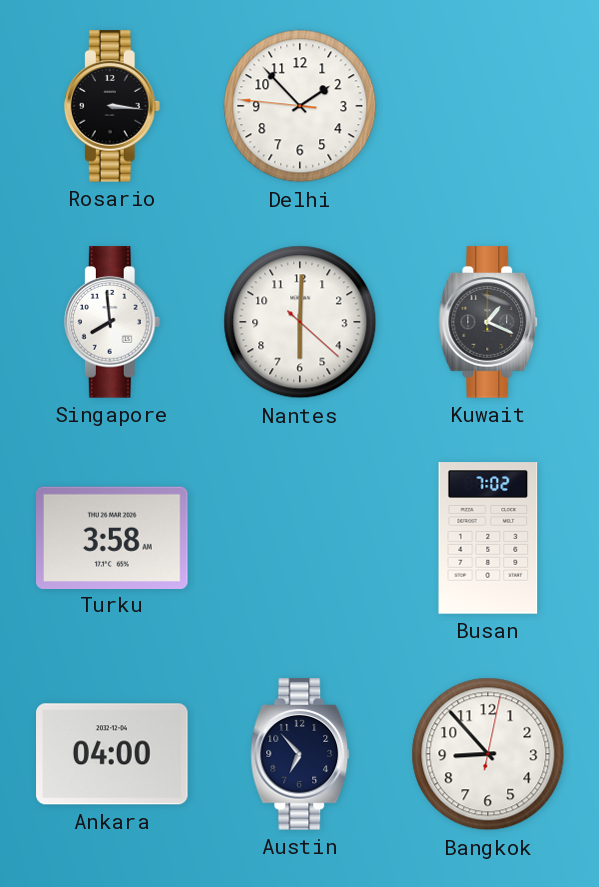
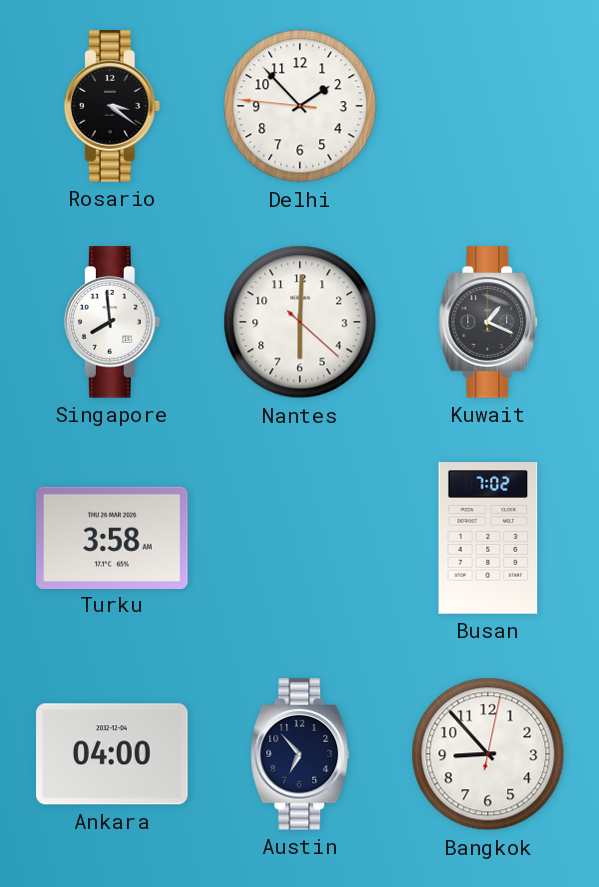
Rosario: 3:16 -> 3:21 (112, 106)
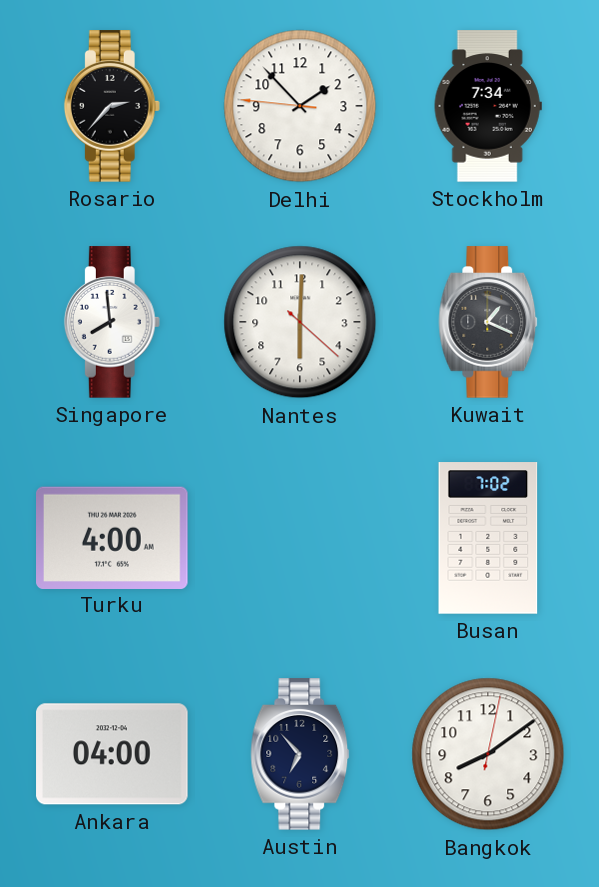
Rosario: 3:21 -> 2:37 (112, 106)
Stockholm: none -> 7:34 (488, 106)
Turku: 3:58 -> 4:00 (113, 537)
Bangkok: 8:53 -> 8:09 (488, 754)
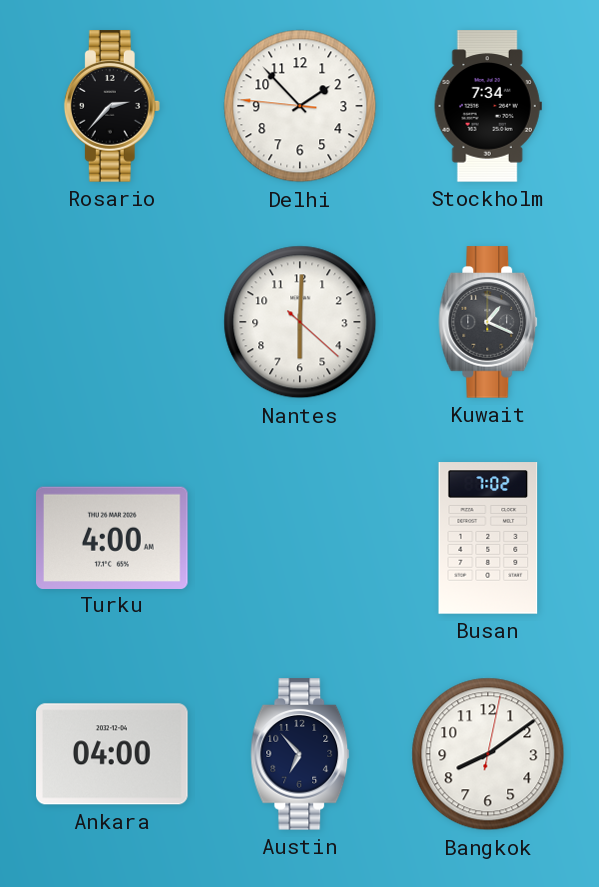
Singapore: 7:59 -> none (112, 322)
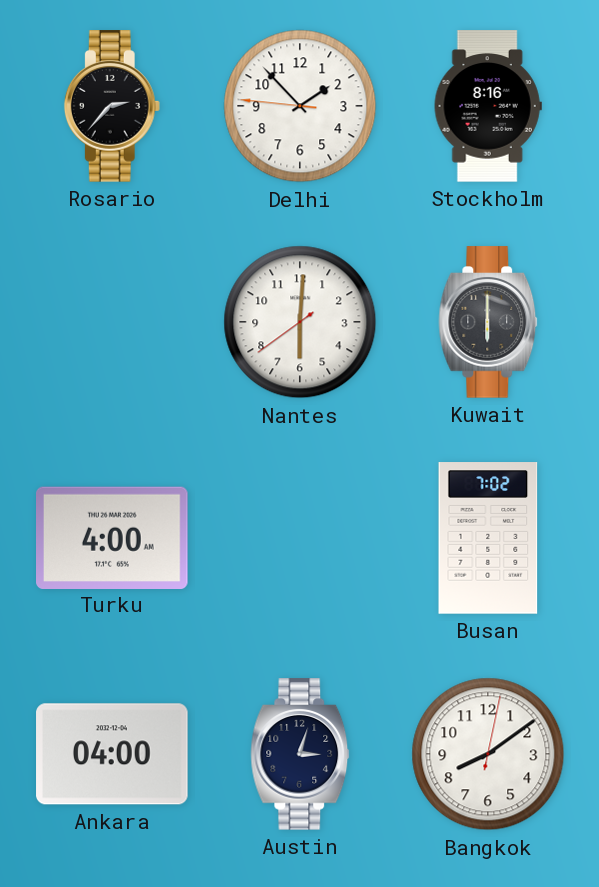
Stockholm: 7:34 -> 8:16 (488, 106)
Nantes: 6:00:22 -> 6:00:39 (300, 322)
Kuwait: 1:19 -> 6:00 (488, 322)
Austin: 6:53 -> 3:03 (300, 754)
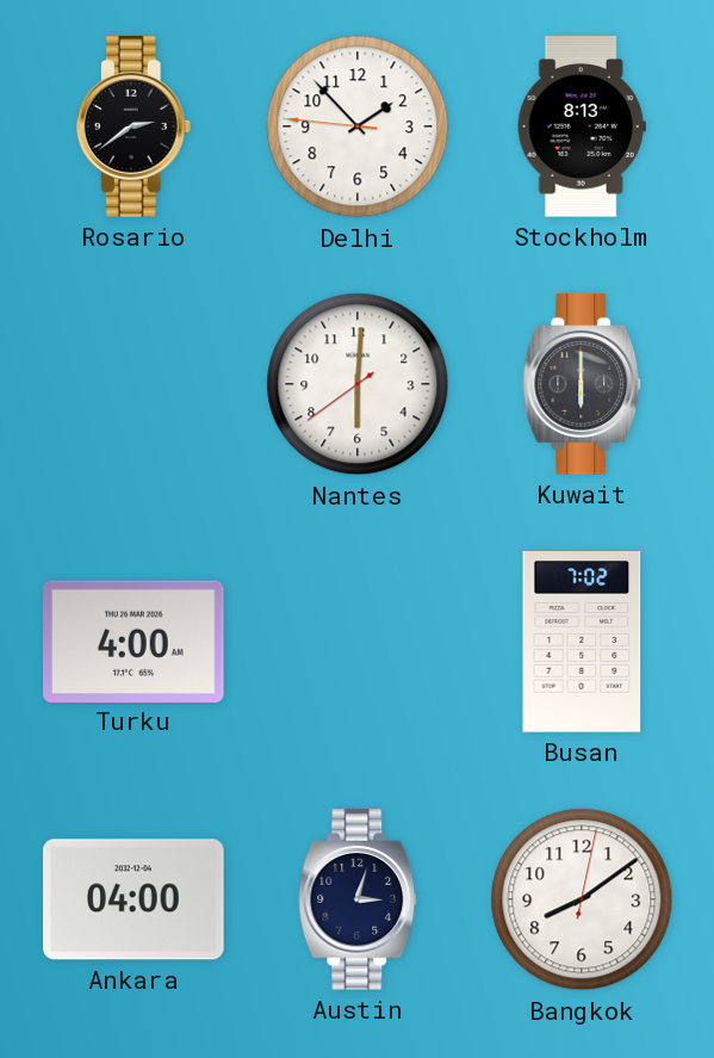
Rosario: 2:37 -> 2:39 (134, 126)
Stockholm: 8:16 -> 8:13 (582, 126)
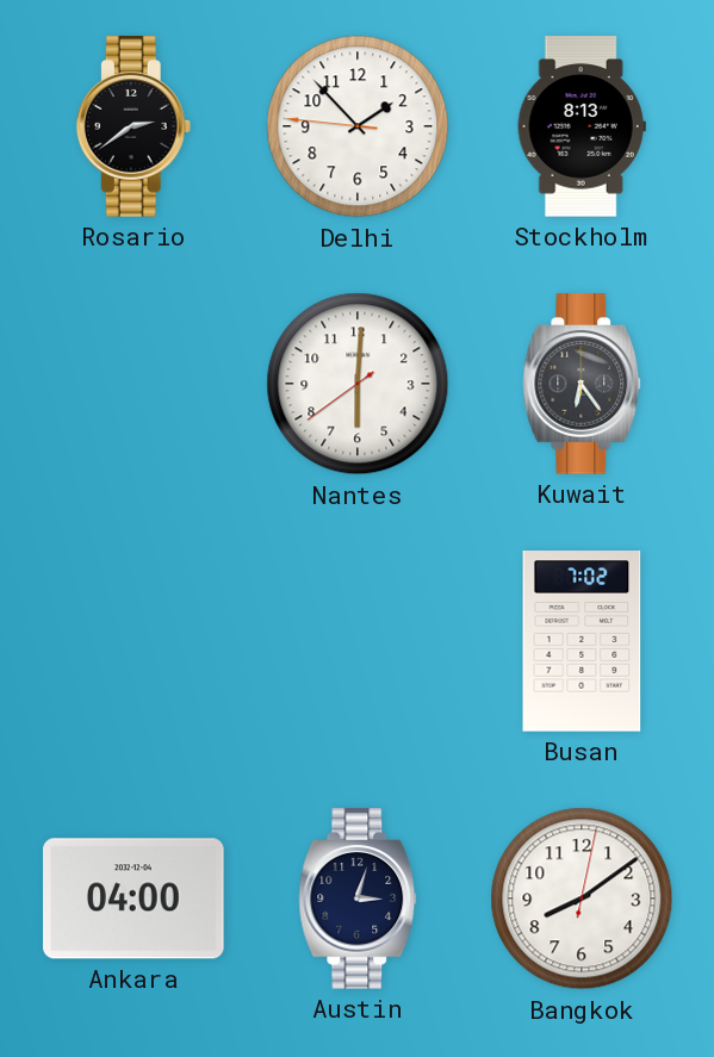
Kuwait: 6:00 -> 6:24 (582, 384)
Turku: 4:00 -> none (135, 641)
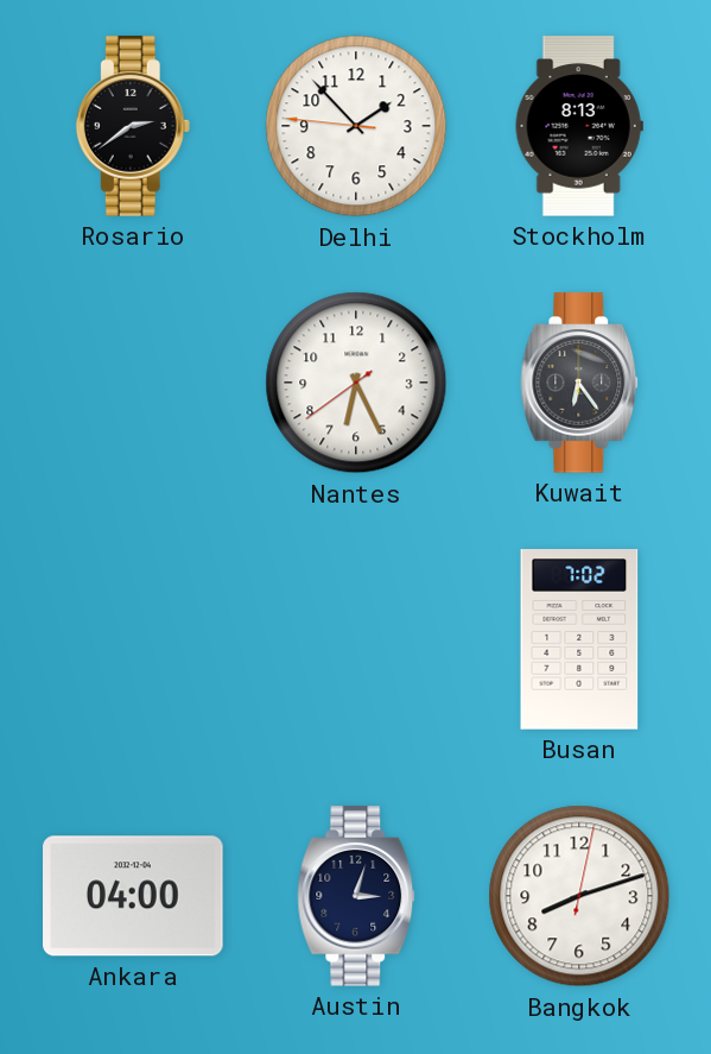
Nantes: 6:00 -> 6:25 (356, 383)
Bangkok: 8:09 -> 8:12 (579, 896)
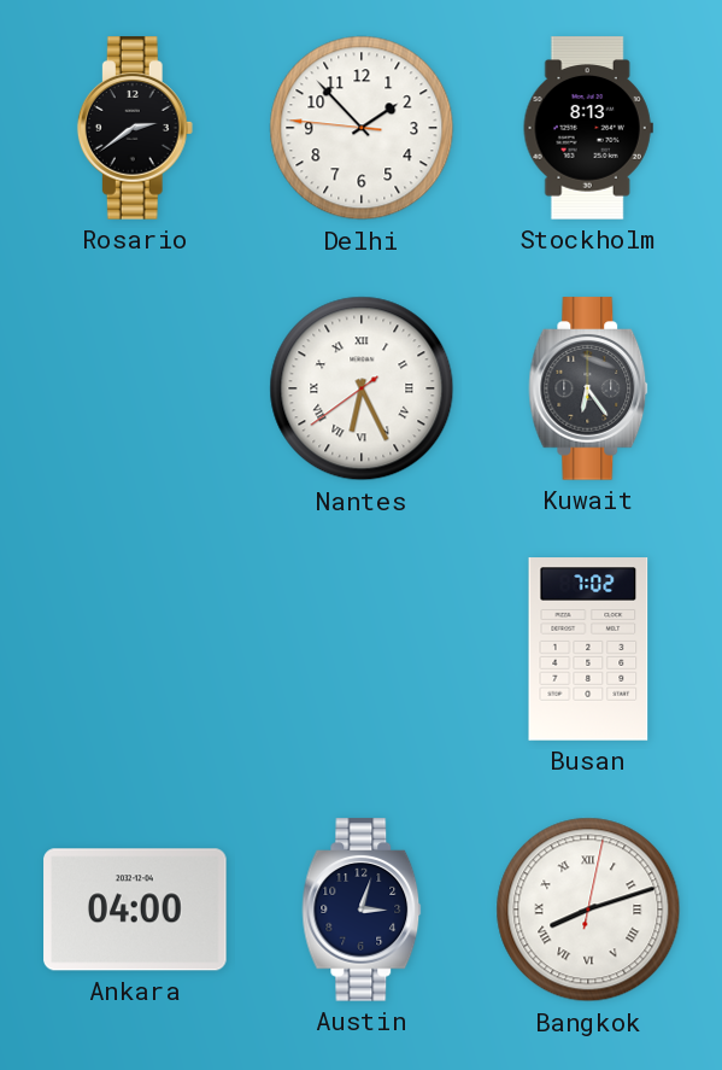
Nantes numerals: Arabic -> Roman (362, 388)
Bangkok numerals: Arabic -> Roman (588, 910)
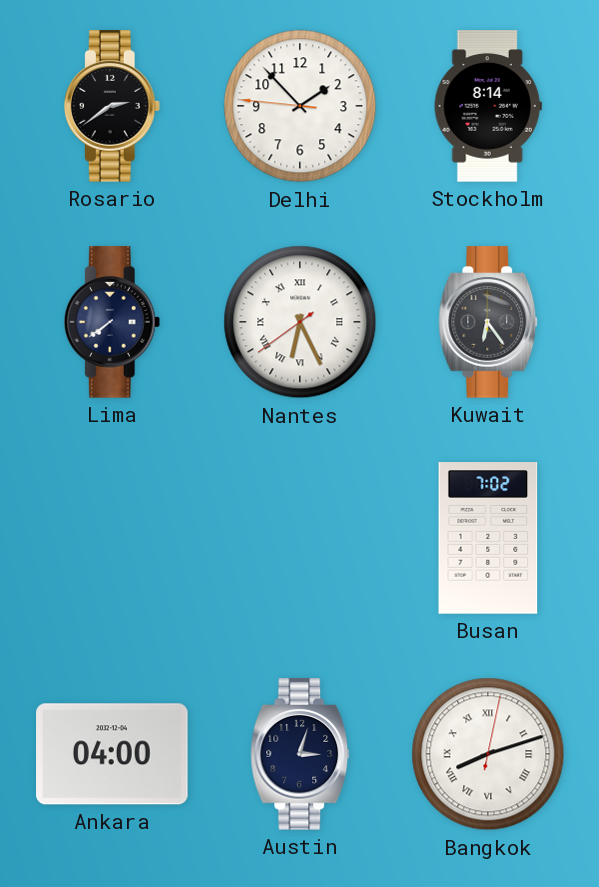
Stockholm: 8:13 -> 8:14 (488, 106)
Lima: none -> 7:39 (112, 322)
